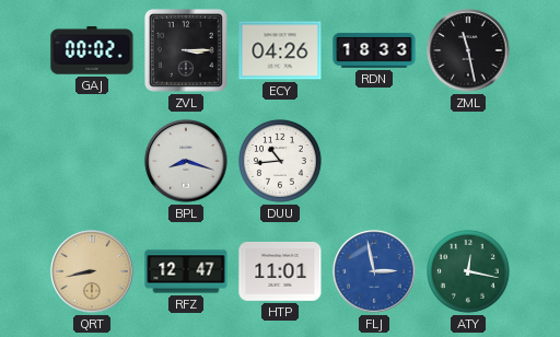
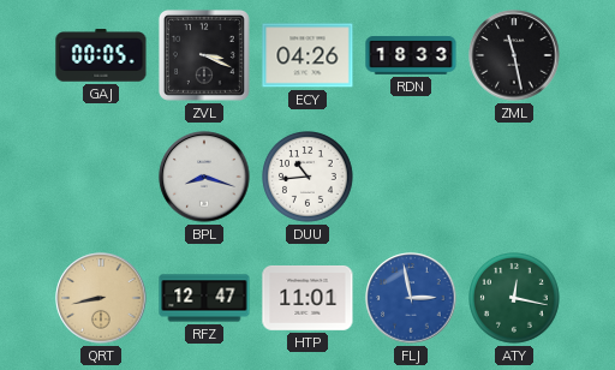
GAJ: 00:02 -> 00:05 (101, 55)
ZVL: 3:15 -> 3:19 (204, 55)
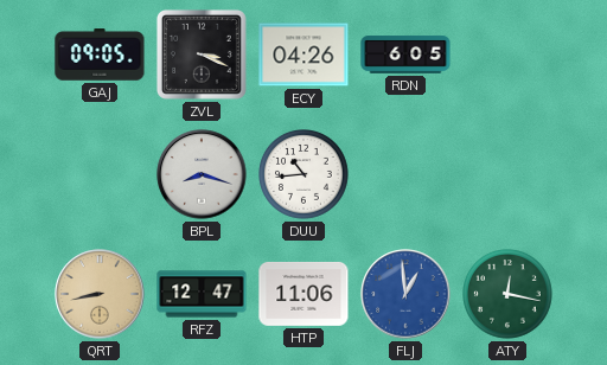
GAJ: 00:05 -> 09:05 (100, 55)
RDN: 18:33 -> 6:05 (405, 55)
ZML: 11:28 -> none (514, 55)
HTP: 11:01 -> 11:06 (303, 294)
FLJ: 2:58 -> 12:59 (405, 294)
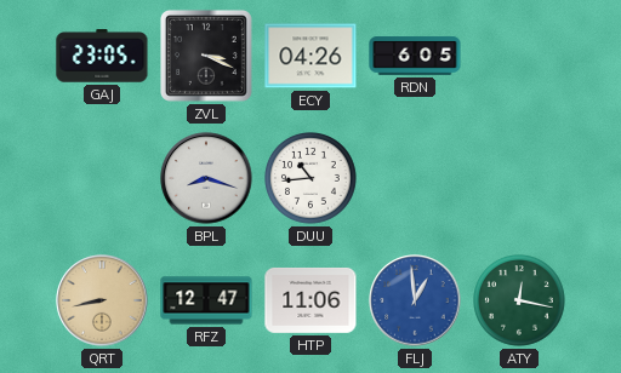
GAJ: 09:05 -> 23:05 (102, 56)
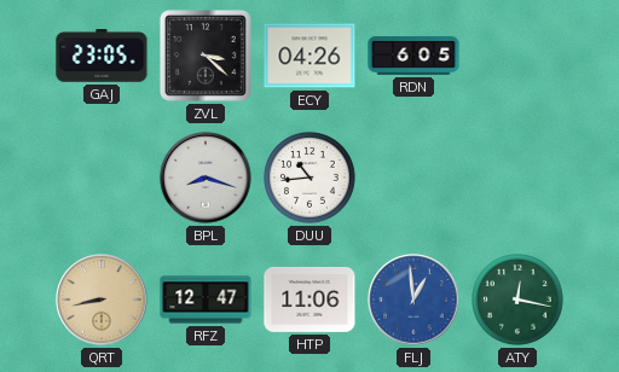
ZVL: 3:19 -> 3:22 (206, 56)
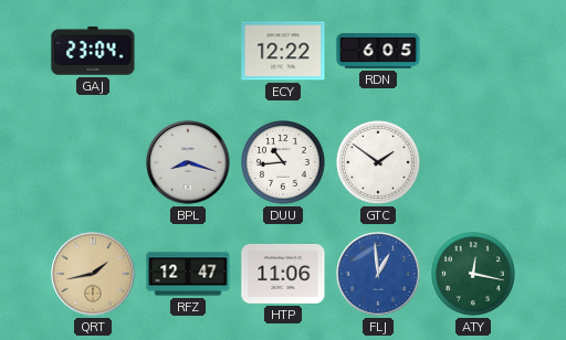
GAJ: 23:05 -> 23:04 (93, 51)
ZVL: 3:22 -> none (206, 56)
ECY: 04:26 -> 12:22 (283, 51)
GTC: none -> 1:51 (379, 163)
QRT: 8:43 -> 1:43 (93, 274)
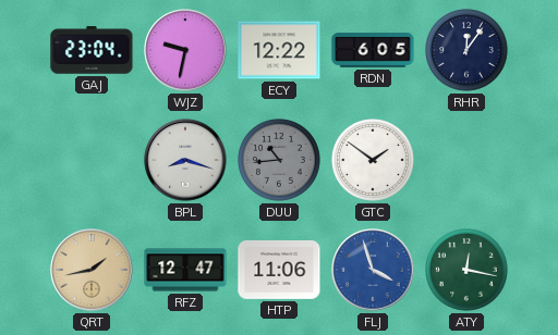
WJZ: none -> 9:32 (185, 50)
RHR: none -> 12:06 (468, 51)
DUU dial: white -> grey (280, 161)
FLJ: 12:59 -> 3:57 (373, 270)
